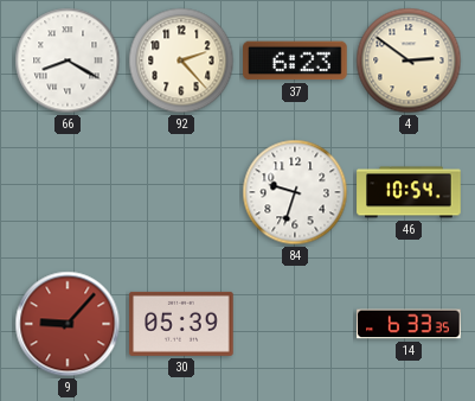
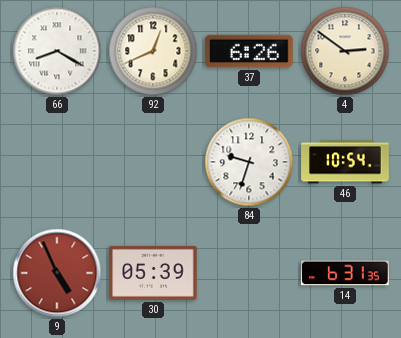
92: 2:23 -> 12:41 (153, 51)
37: 6:23 -> 6:26 (249, 51)
9: 9:07 -> 4:56 (57, 273)
14: 6:33 -> 6:31 (345, 273)
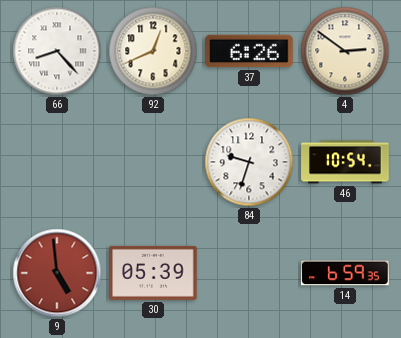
66: 8:20 -> 8:23 (57, 51)
9: 4:56 -> 4:59 (57, 273)
14: 6:31 -> 6:59 (345, 273)
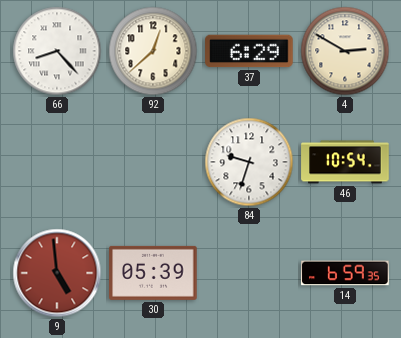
92: 12:41 -> 12:38 (153, 51)
37: 6:26 -> 6:29 (249, 51)
4: 2:51 -> 2:50 (345, 51)
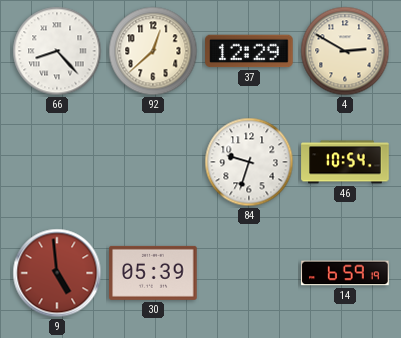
37: 6:29 -> 12:29 (249, 51)
14: 6:59:35 -> 6:59:19 (345, 273)
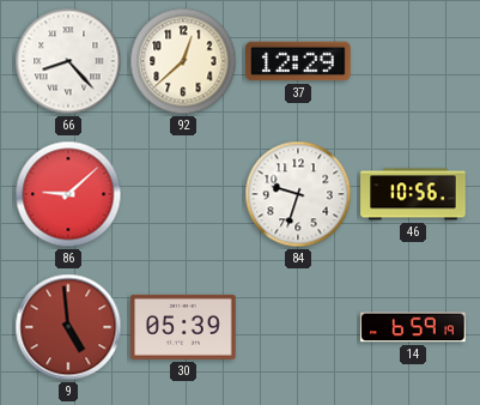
4: 2:50 -> none (345, 51)
86: none -> 9:08 (68, 194)
46: 10:54 -> 10:56 (413, 194)
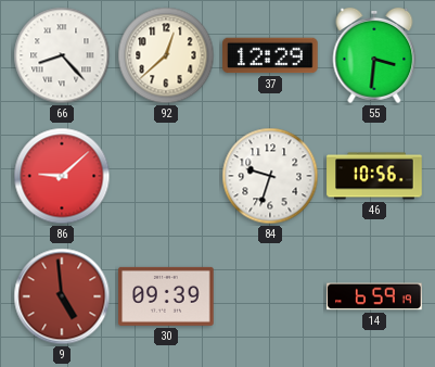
55: none -> 3:31 (374, 55)
30: 05:39 -> 09:39 (166, 296)
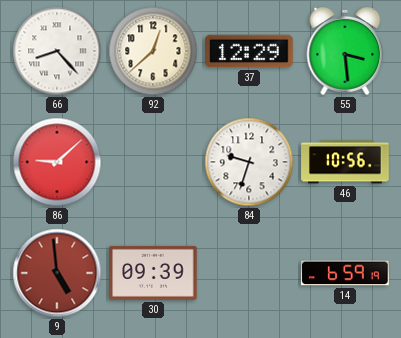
55: 3:31 -> 3:29 (345, 51)
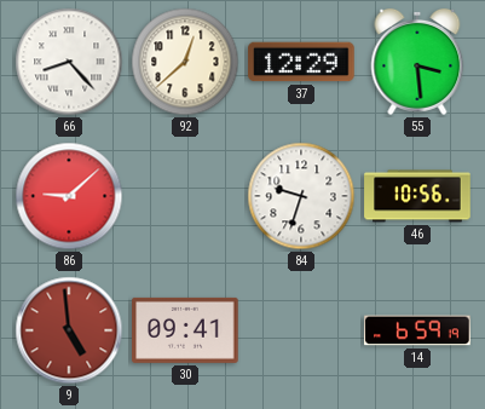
30: 09:39 -> 09:41 (185, 330)
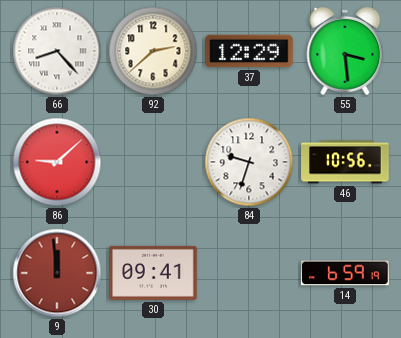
92: 12:38 -> 2:38 (153, 51)
9: 4:59 -> 11:59 (57, 273)
